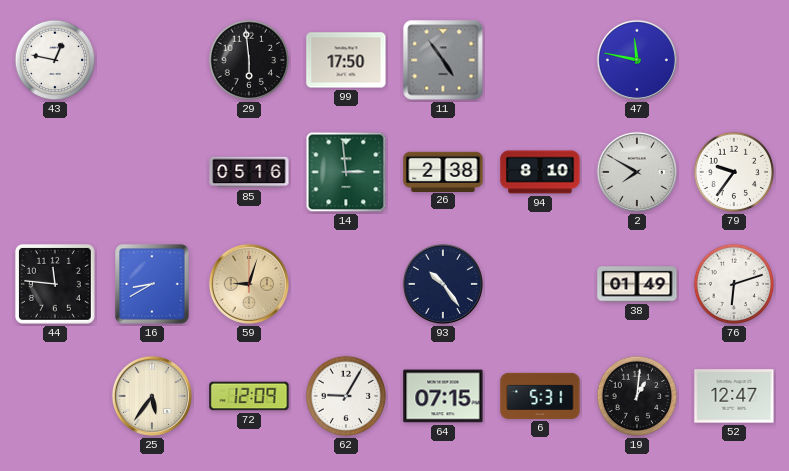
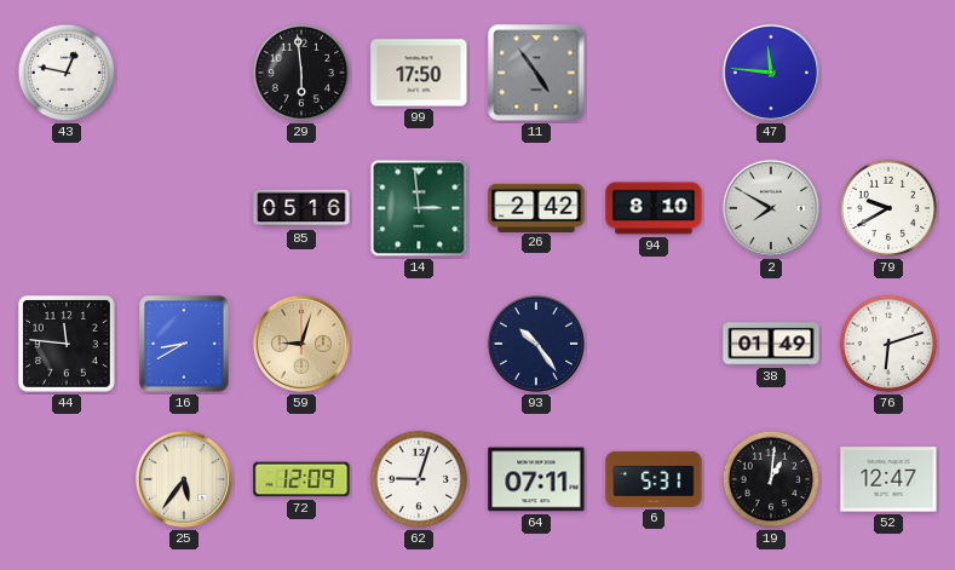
47: 11:47 -> 11:46 (771, 73)
26: 2:38 -> 2:42 (536, 207)
79: 9:36 -> 9:40 (888, 208)
62: 9:05 -> 9:03 (419, 479)
64: 07:15 -> 07:11 (536, 479)
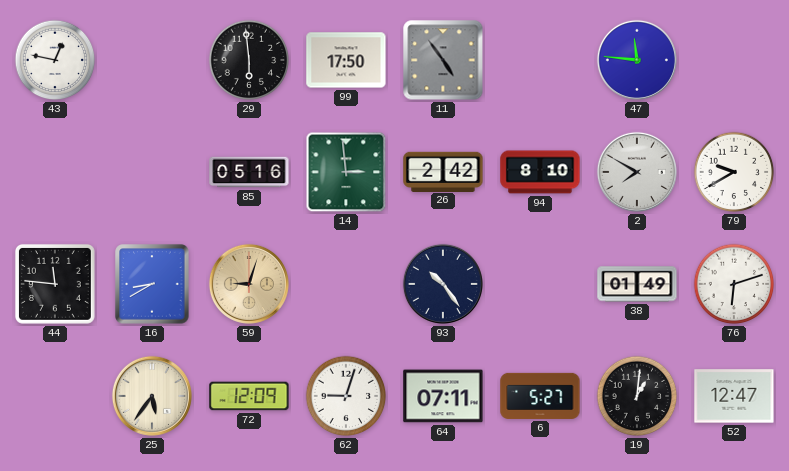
6: 5:31 -> 5:27 (540, 396)
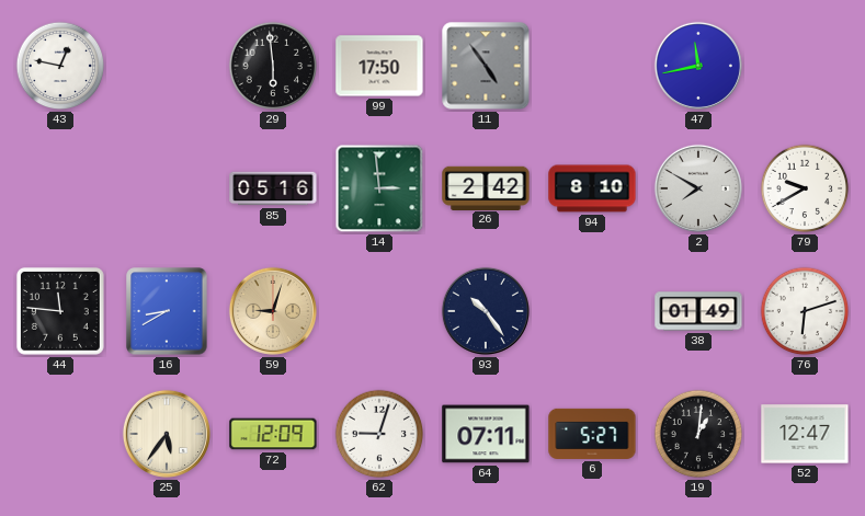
47: 11:46 -> 11:43 (698, 66)
